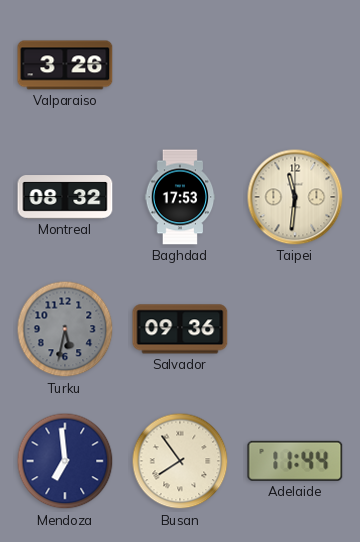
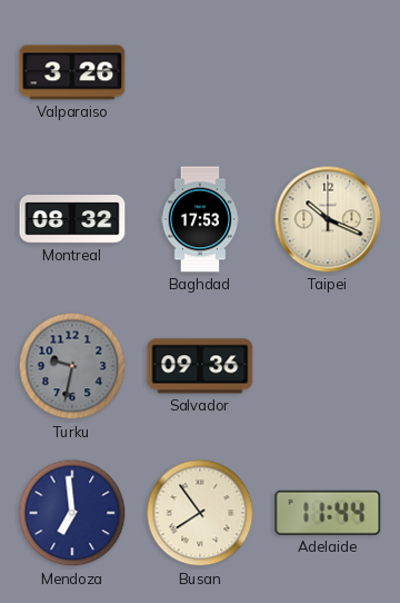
Taipei: 11:31 -> 10:19 (328, 219)
Turku: 5:32 -> 9:32 (72, 366)
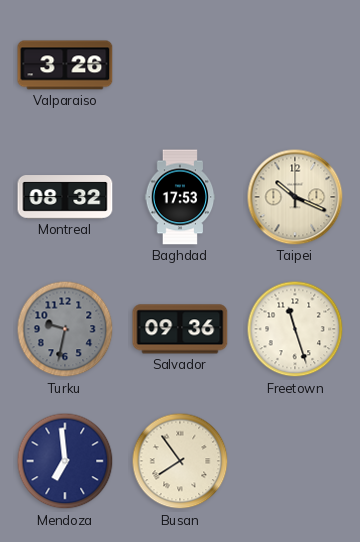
Freetown: none -> 11:27 (295, 329)
Adelaide: 11:44 -> none (328, 513)
